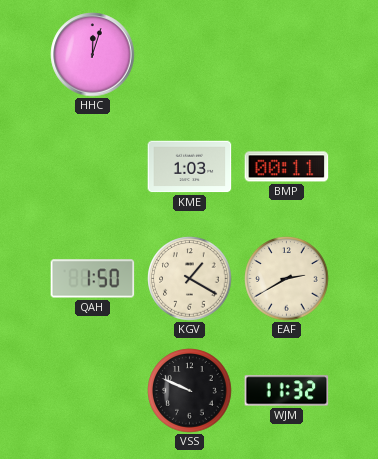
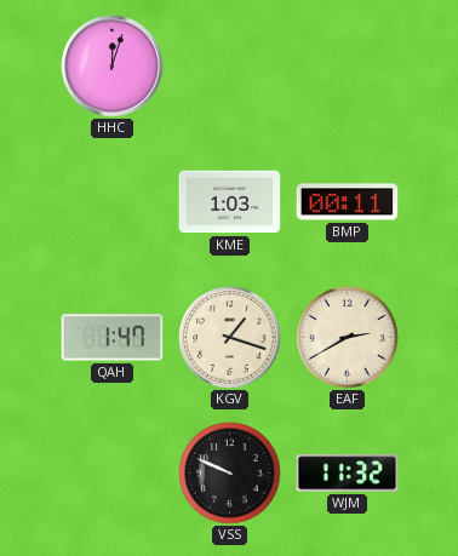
QAH: 1:50 -> 1:47 (113, 338)
KGV: 1:20 -> 1:18 (230, 338)
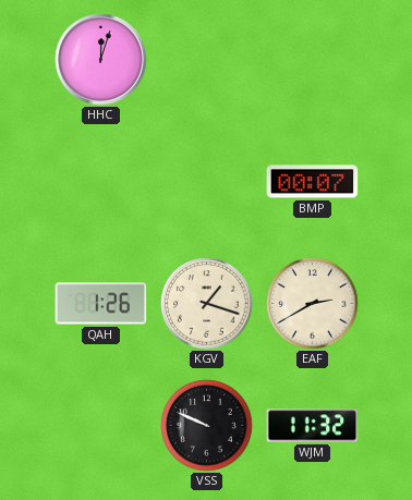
KME: 1:03 -> none (230, 202)
BMP: 00:11 -> 00:07 (313, 182)
QAH: 1:47 -> 1:26 (101, 304)
